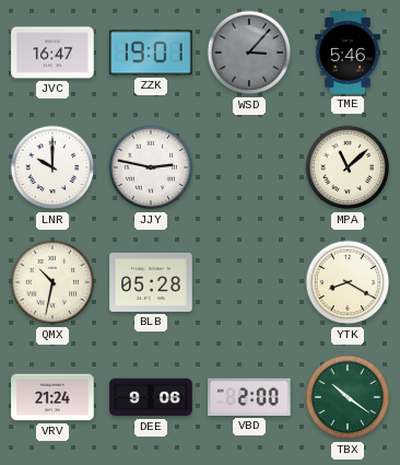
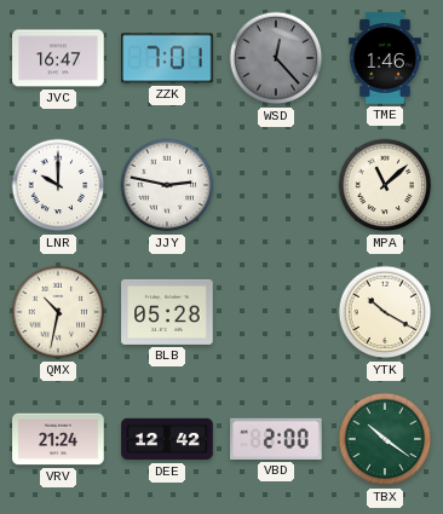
ZZK: 19:01 -> 7:01 (167, 58)
WSD: 3:07 -> 12:23 (276, 58)
TME: 5:46 -> 1:46 (386, 58)
YTK: 8:20 -> 10:20 (385, 312)
DEE: 9:06 -> 12:42 (167, 439)
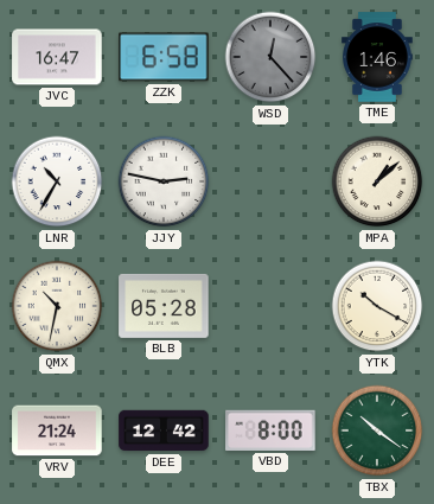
ZZK: 7:01 -> 6:58 (164, 57)
LNR: 10:00 -> 10:35 (57, 181)
MPA: 11:08 -> 1:08 (377, 181)
VBD: 2:00 -> 8:00 (270, 430)
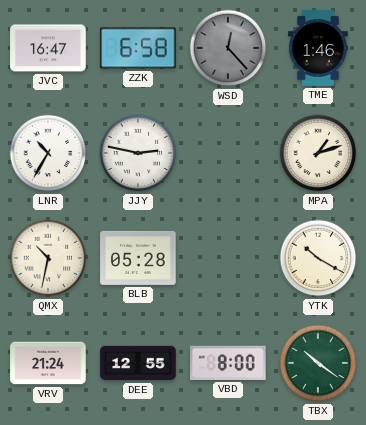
MPA: 1:08 -> 1:12 (318, 153)
DEE: 12:42 -> 12:55 (138, 363)
